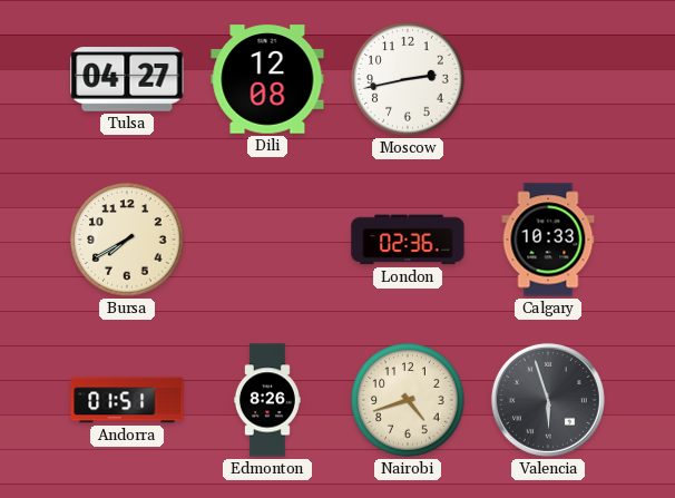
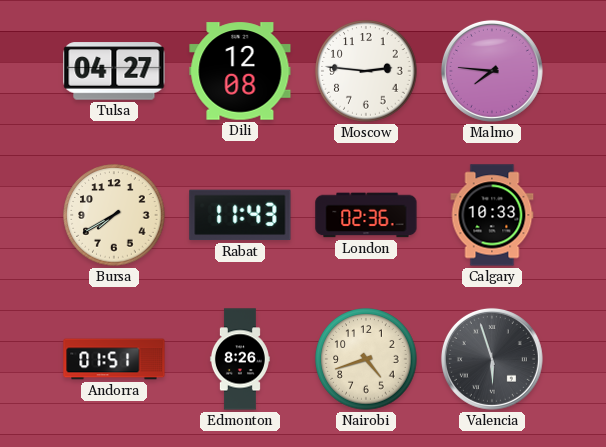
Moscow: 2:43 -> 2:46 (366, 71)
Malmo: none -> 7:46 (492, 71)
Rabat: none -> 11:43 (240, 215)
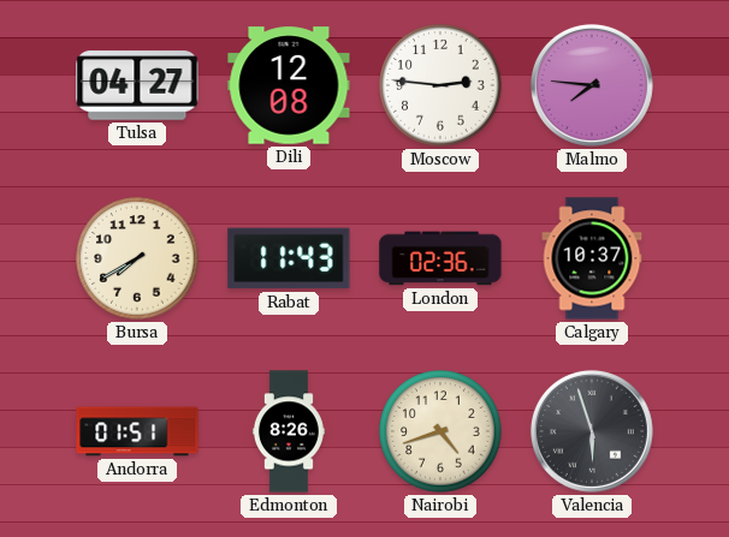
Calgary: 10:33 -> 10:37 (592, 258)
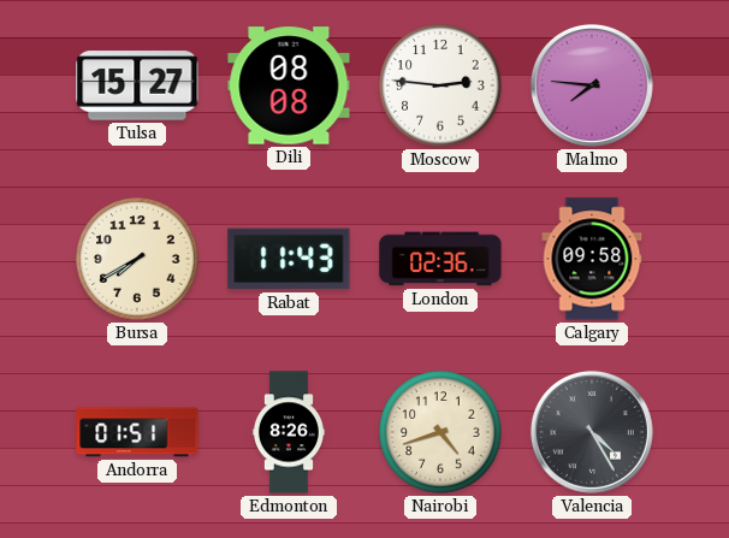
Tulsa: 04:27 -> 15:27 (137, 85)
Dili: 12:08 -> 08:08 (289, 85)
Calgary: 10:37 -> 09:58 (592, 259)
Valencia: 5:57 -> 4:25 (592, 432)
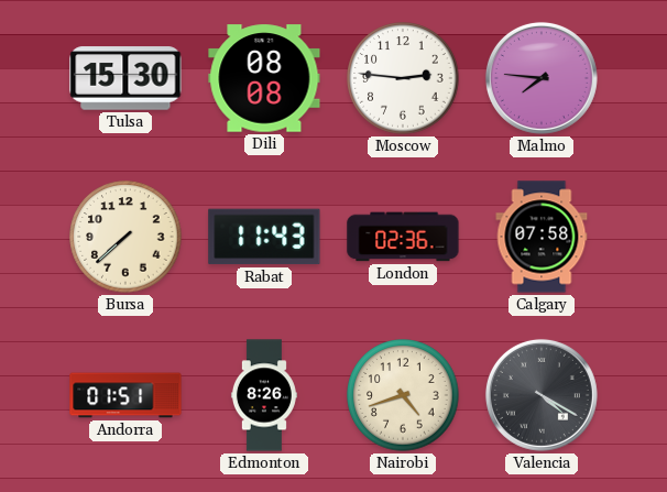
Tulsa: 15:27 -> 15:30 (125, 78)
Bursa: 7:40 -> 7:38 (125, 237)
Calgary: 09:58 -> 07:58 (542, 237)
Valencia: 4:25 -> 4:20 (542, 395)
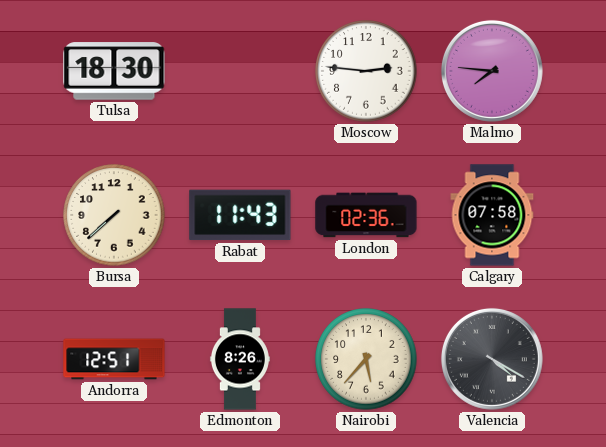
Tulsa: 15:30 -> 18:30 (114, 71)
Dili: 08:08 -> none (264, 78)
Andorra: 01:51 -> 12:51 (114, 359)
Nairobi: 4:42 -> 5:37 (366, 359)
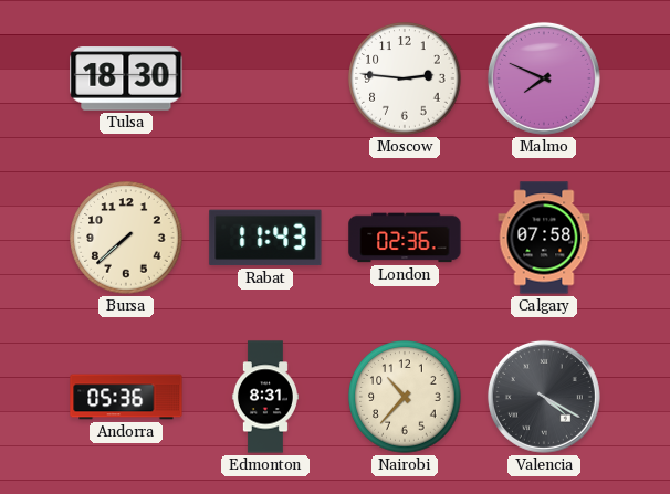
Malmo: 7:46 -> 7:49 (544, 78)
Andorra: 12:51 -> 05:36 (126, 397)
Edmonton: 8:26 -> 8:31 (265, 397)
Nairobi: 5:37 -> 10:37 (405, 397)
